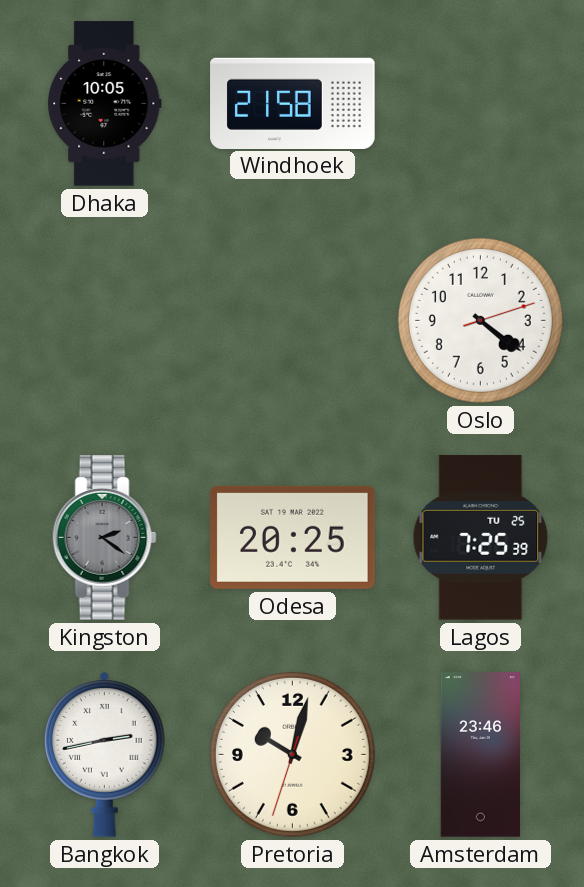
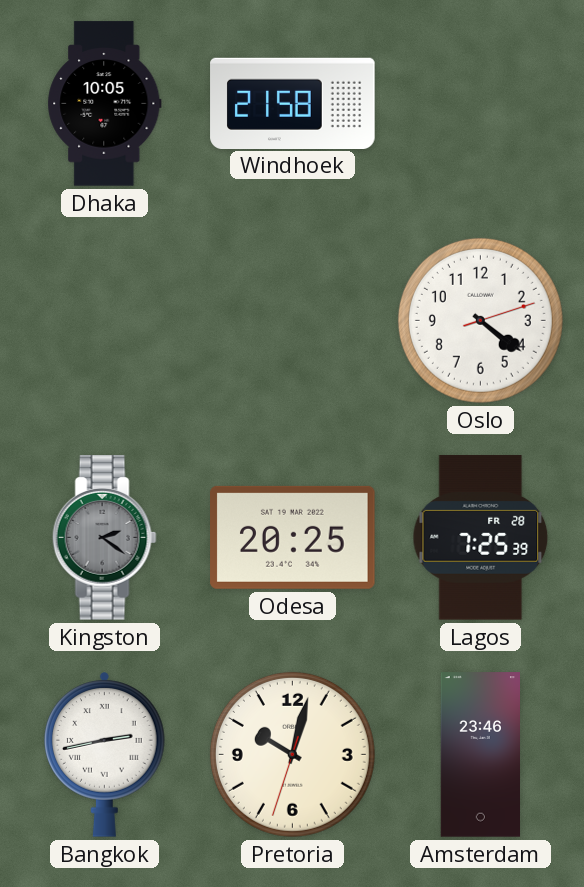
Lagos date: TU 25 -> FR 28 (481, 538)
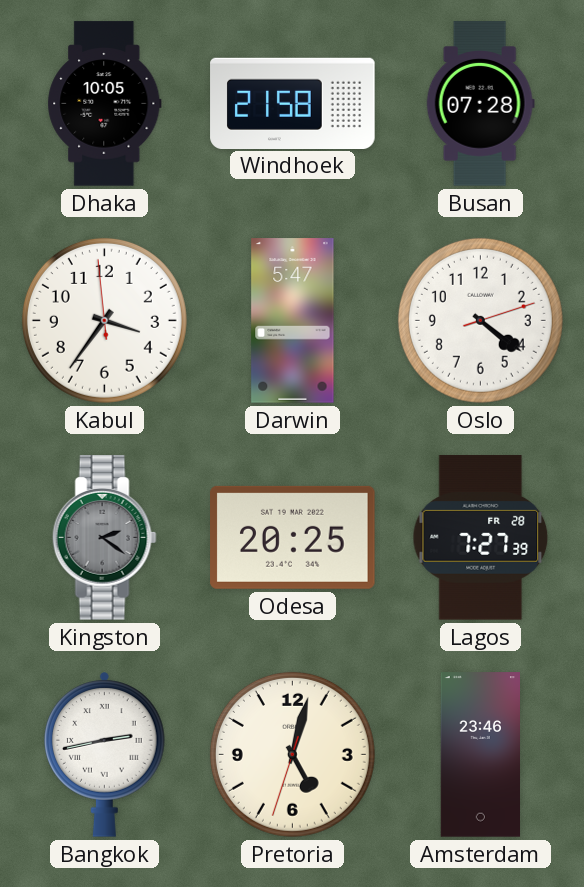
Busan: none -> 07:28 (480, 104)
Kabul: none -> 3:35 (104, 320)
Darwin: none -> 5:47 (293, 321)
Lagos: 7:25 -> 7:27 (481, 538)
Pretoria: 10:02 -> 5:02 (292, 754)
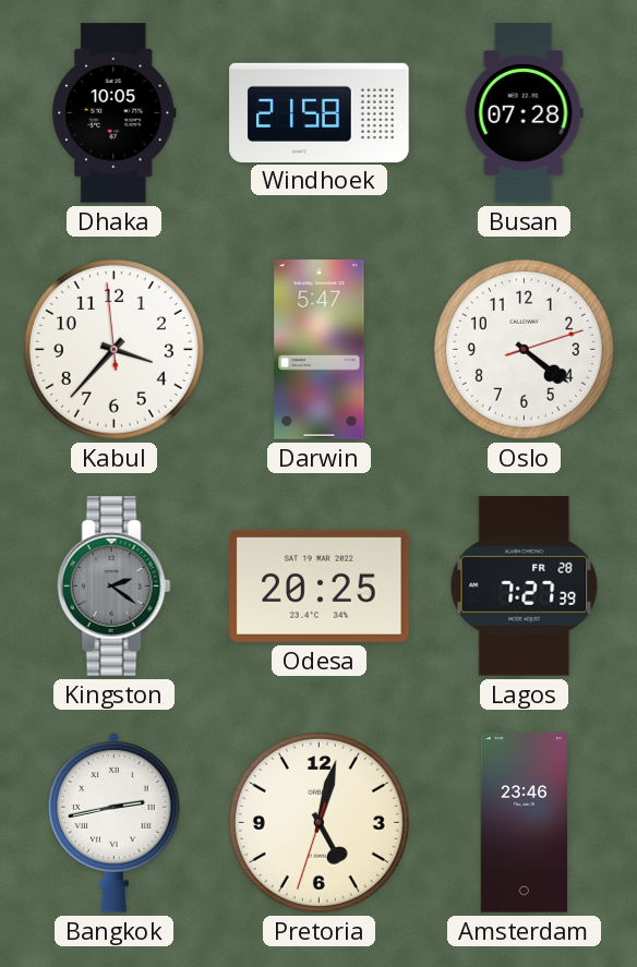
Kabul: 3:35 -> 3:36 (113, 349)
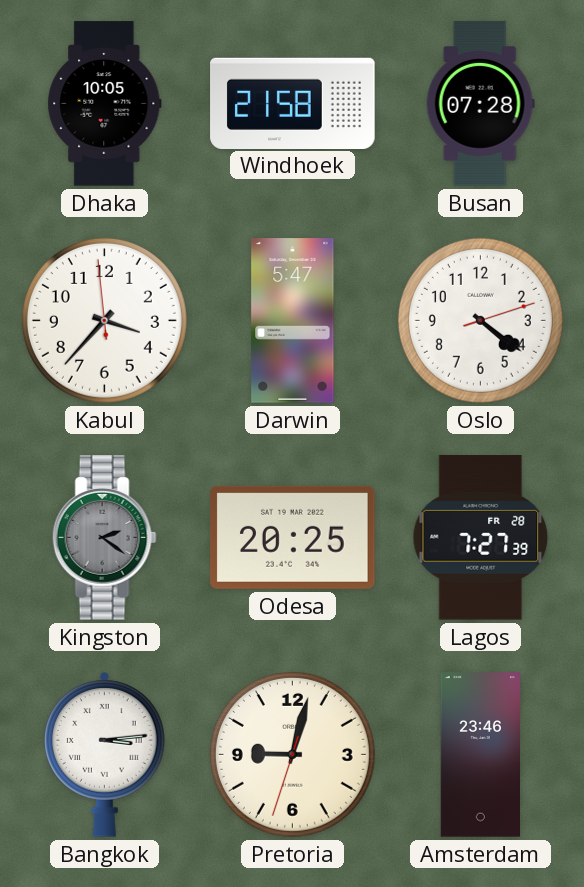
Bangkok: 2:43 -> 3:14 (105, 754)
Pretoria: 5:02 -> 9:02 (292, 754)
